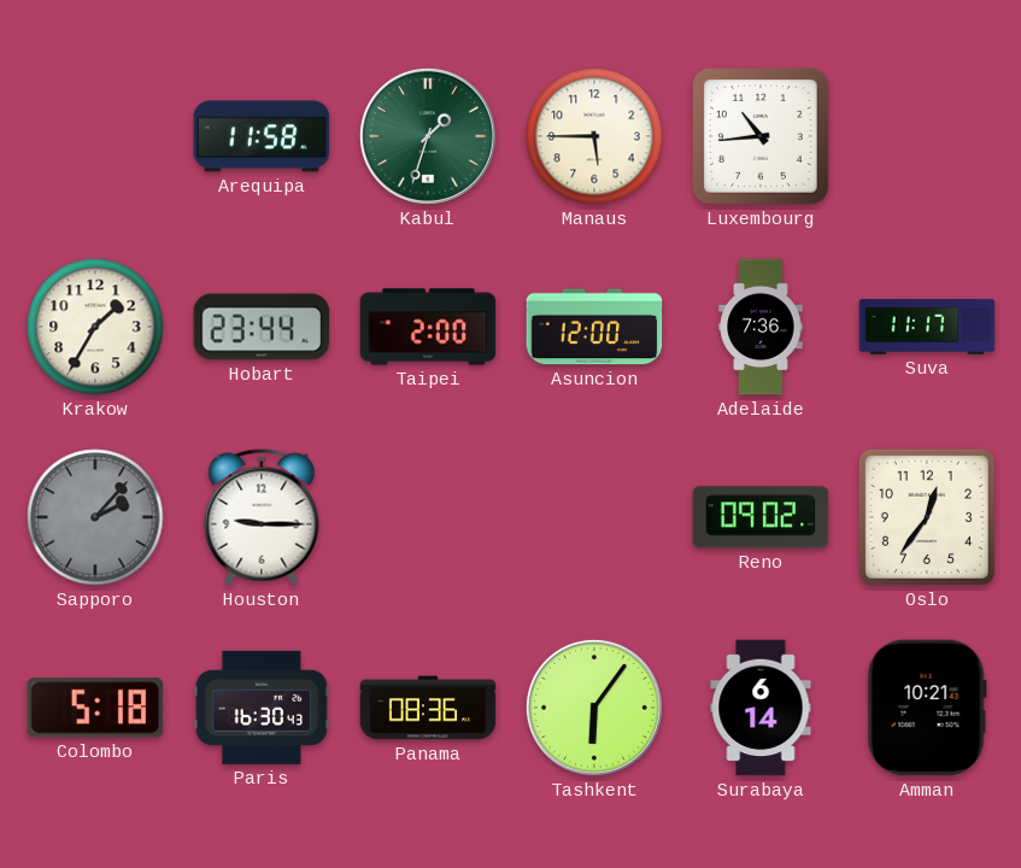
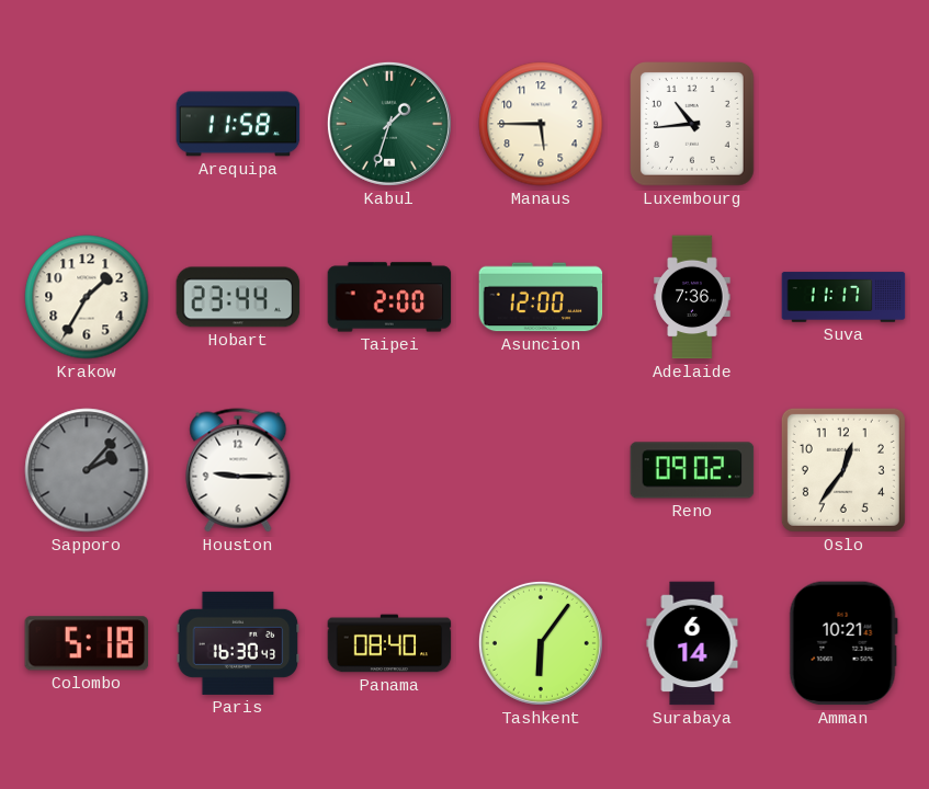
Panama: 08:36 -> 08:40 (389, 643)
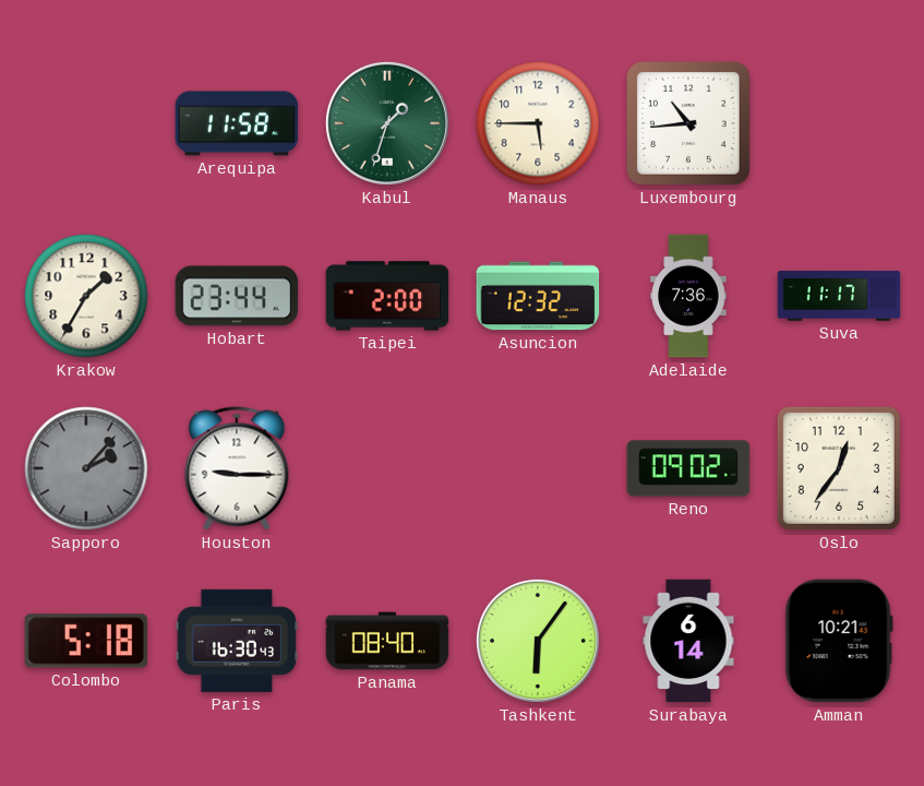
Asuncion: 12:00 -> 12:32 (538, 296)
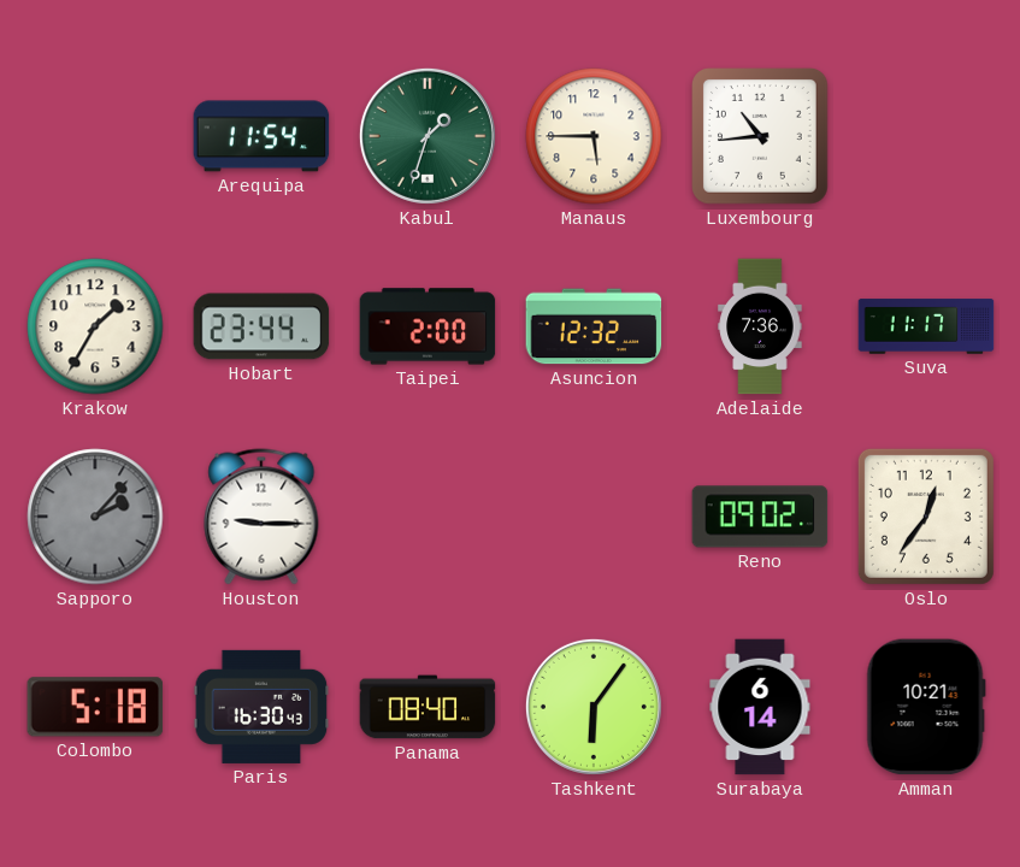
Arequipa: 11:58 -> 11:54 (261, 136)
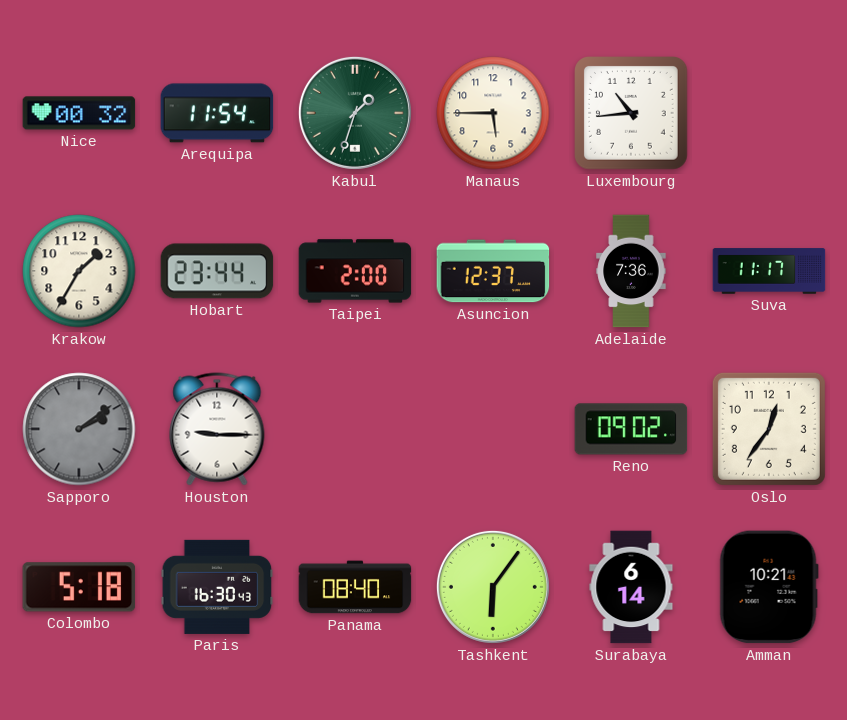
Nice: none -> 00:32 (79, 113)
Asuncion: 12:32 -> 12:37 (493, 271)
Sapporo: 2:07 -> 2:09 (79, 429)
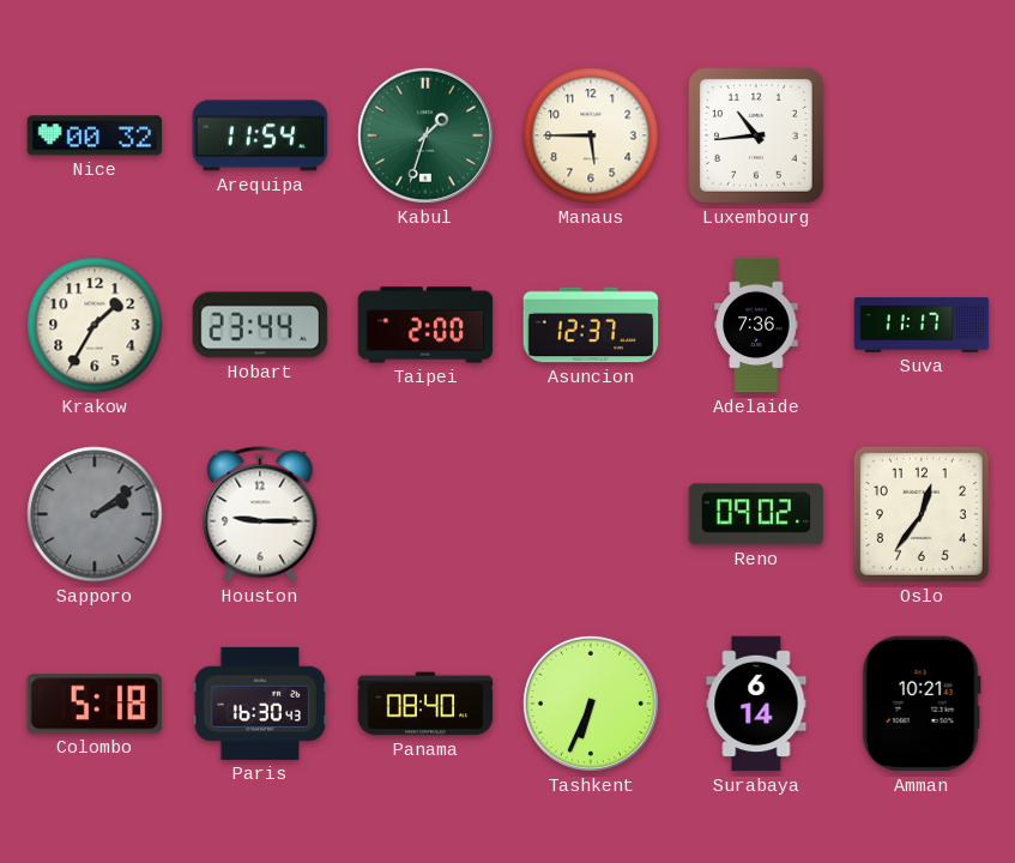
Tashkent: 6:06 -> 6:34 (591, 704)
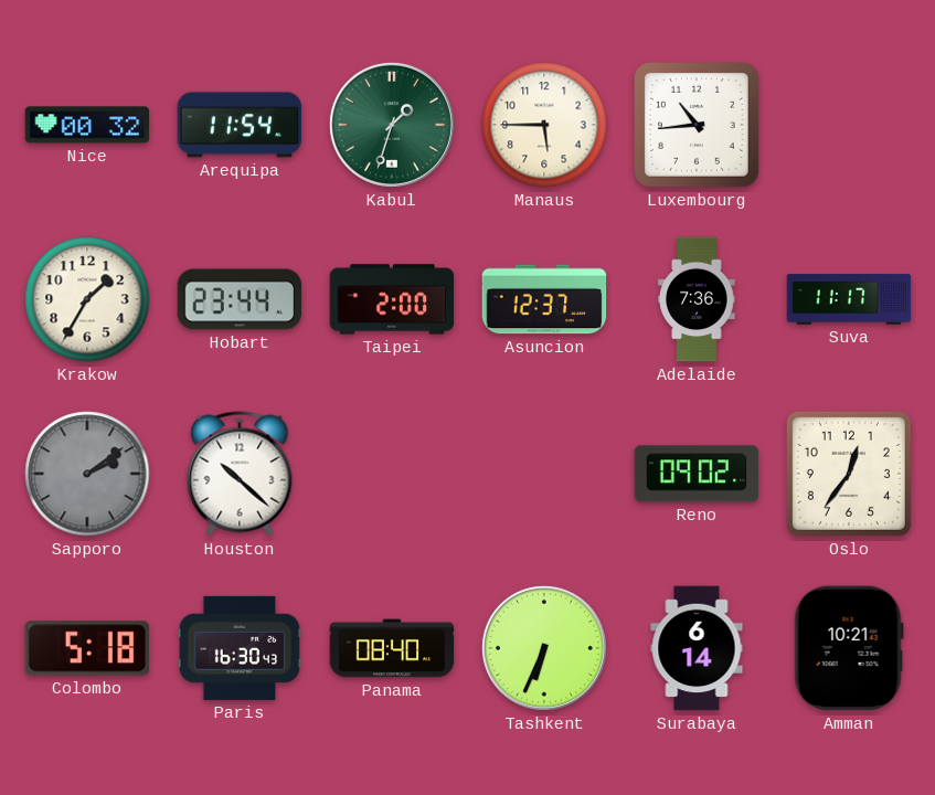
Houston: 9:15 -> 10:22 (240, 474)
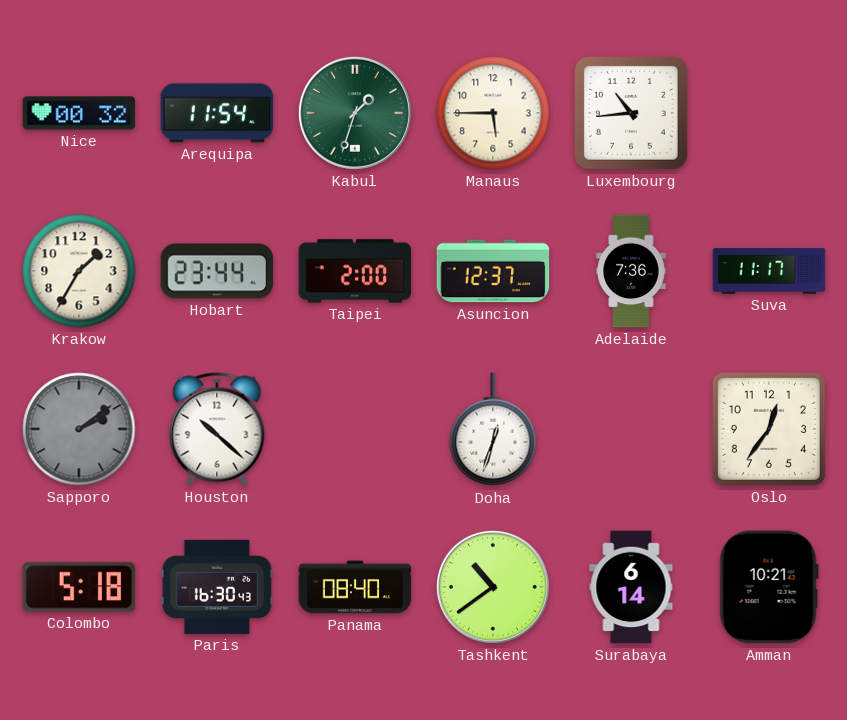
Doha: none -> 12:33 (493, 430)
Reno: 09:02 -> none (697, 474)
Tashkent: 6:34 -> 10:39 (493, 587)
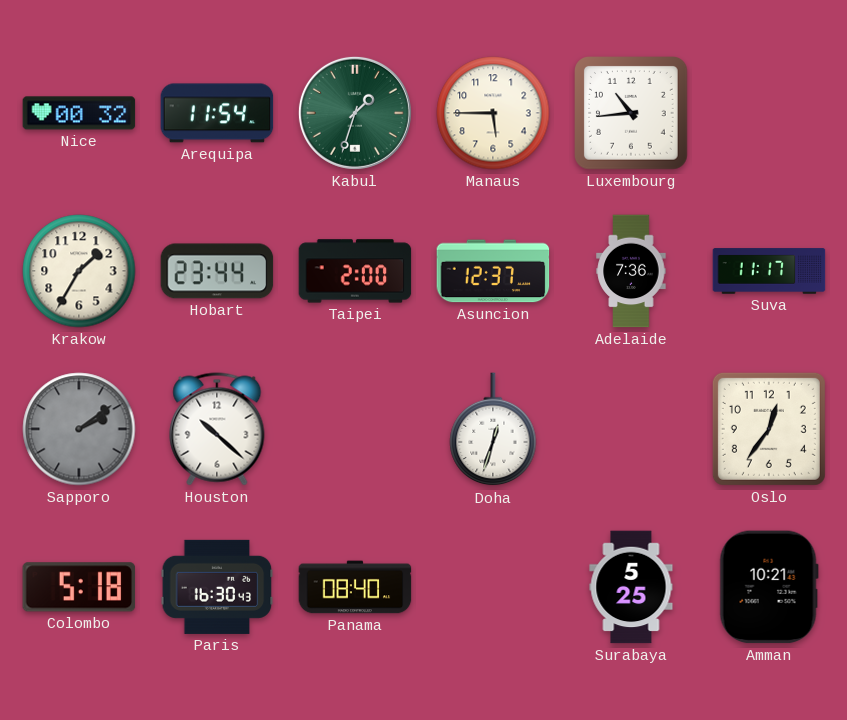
Tashkent: 10:39 -> none (493, 587)
Surabaya: 6:14 -> 5:25 (631, 587)
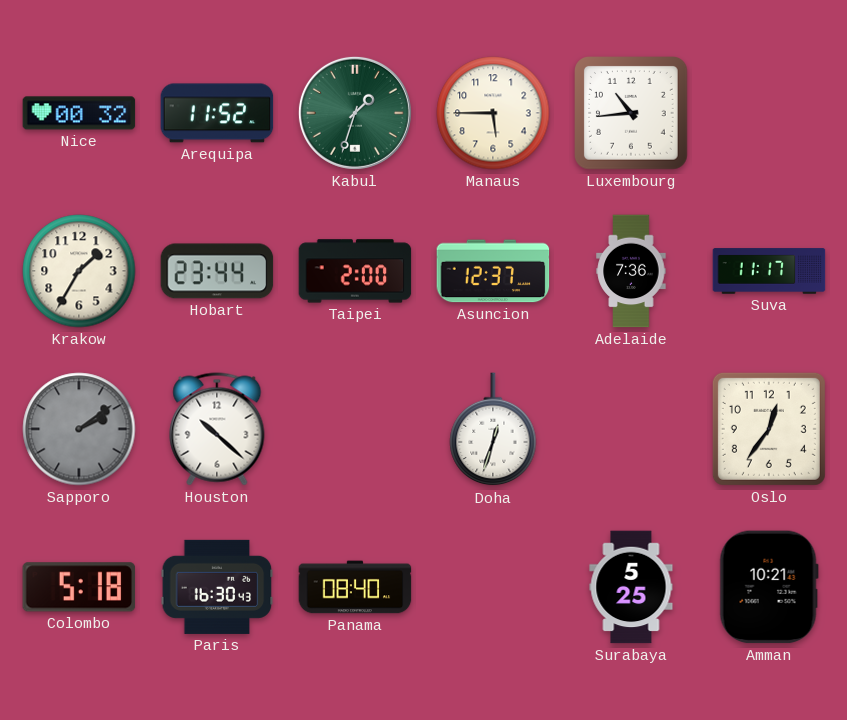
Arequipa: 11:54 -> 11:52 (217, 113)
